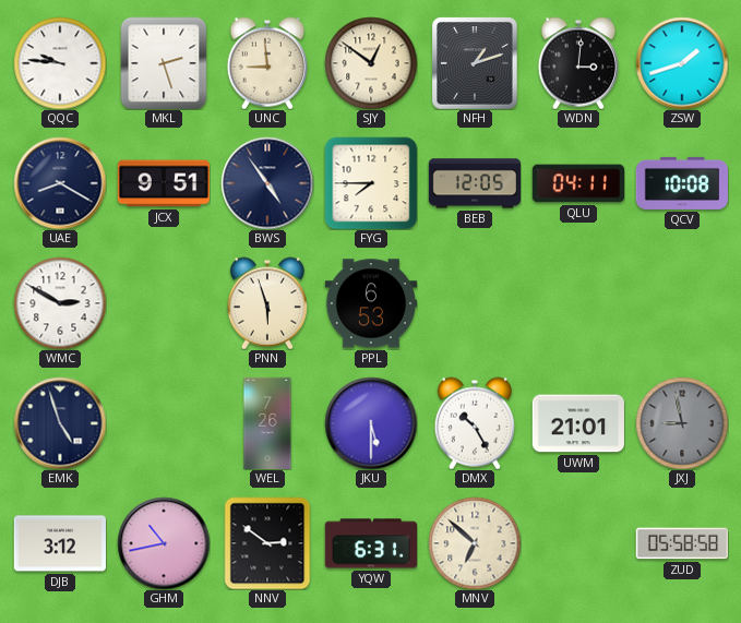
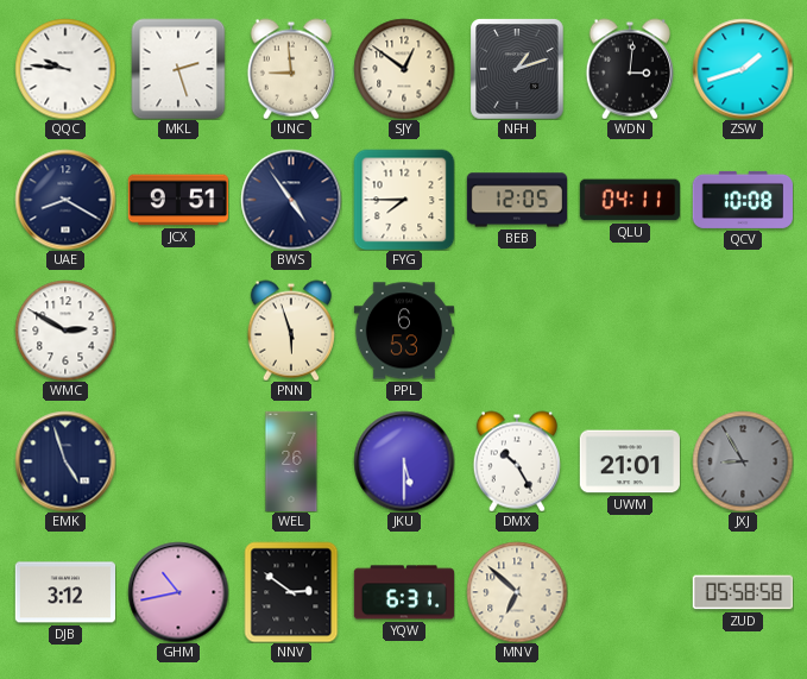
JXJ: 8:58 -> 8:55 (743, 461)
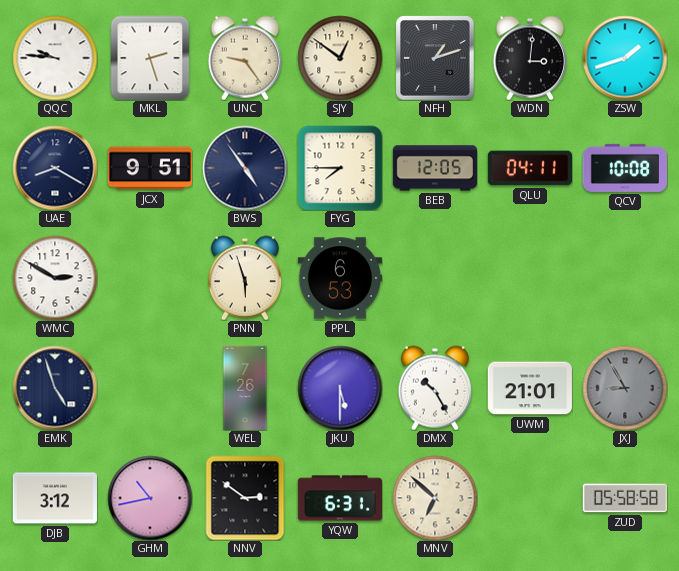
UNC: 8:59 -> 9:24 (245, 58)
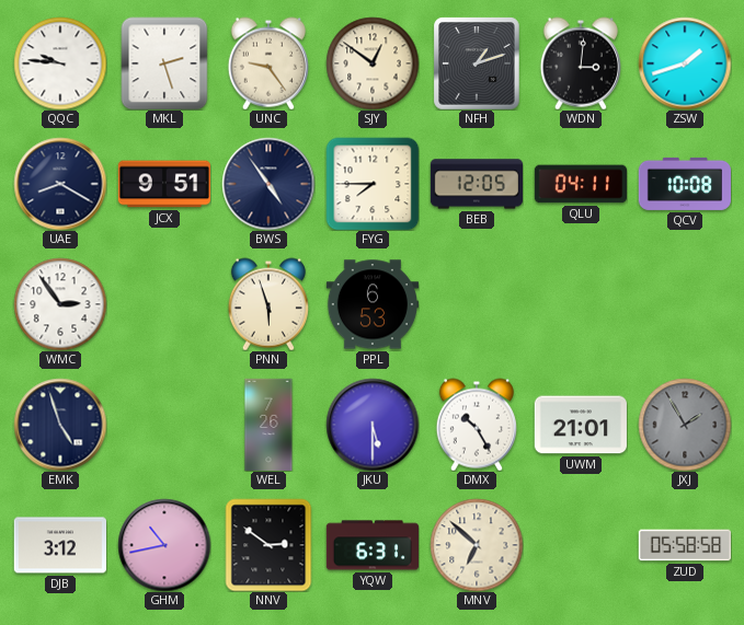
WMC: 2:50 -> 2:54 (60, 304)
JXJ: 8:55 -> 1:55 (685, 425)
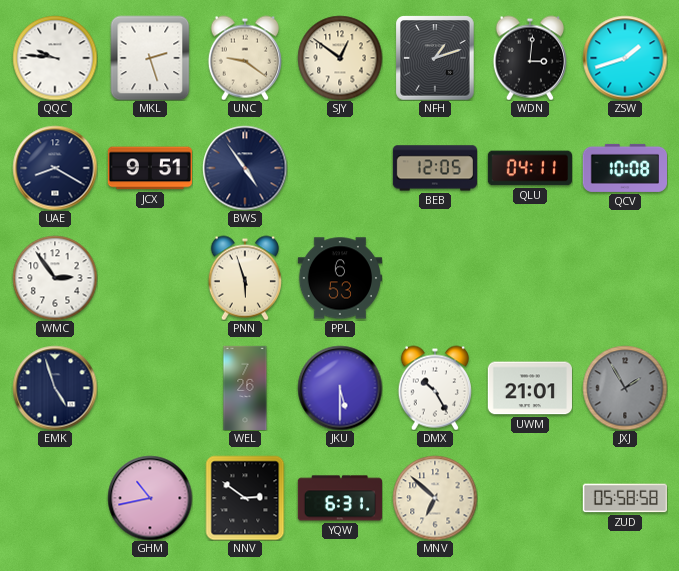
UNC: 9:24 -> 9:21 (245, 58)
FYG: 7:45 -> none (373, 184)
DJB: 3:12 -> none (59, 545)
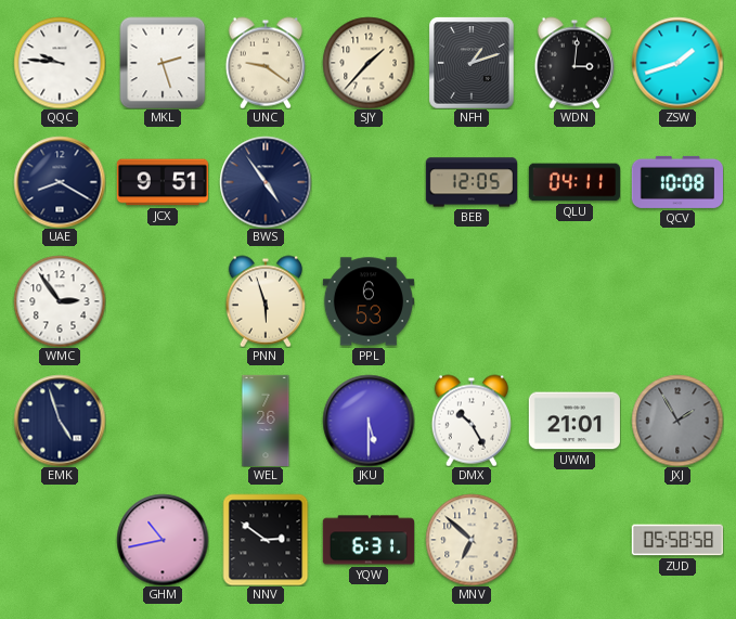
SJY: 12:51 -> 1:37 (369, 63)
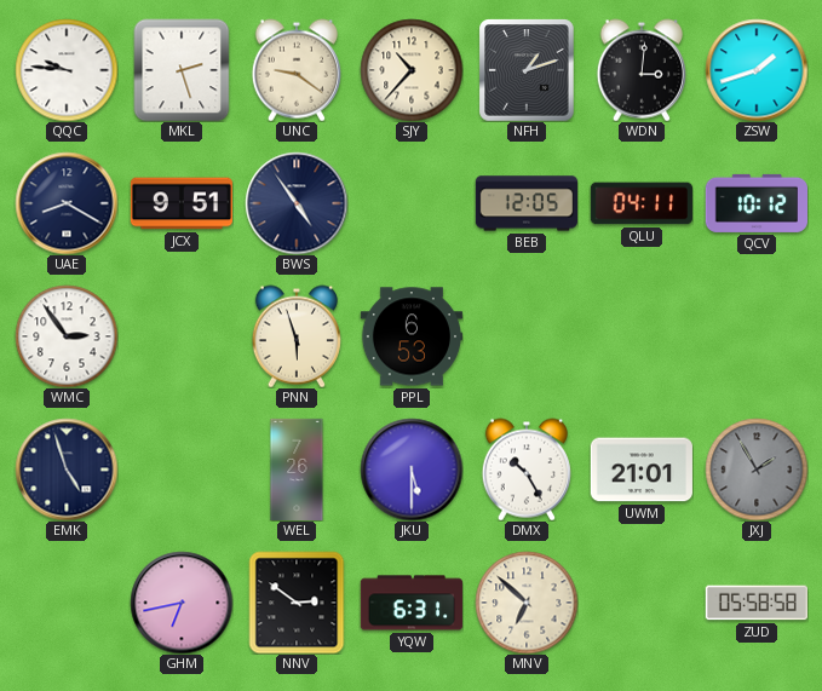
SJY: 1:37 -> 10:37 (412, 70)
QCV: 10:08 -> 10:12 (755, 203)
GHM: 10:43 -> 6:43 (182, 603)
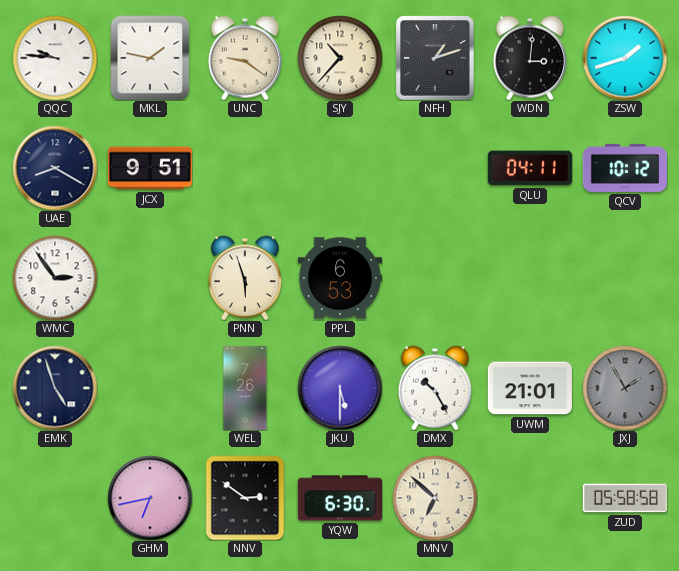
MKL: 2:27 -> 1:47 (150, 58)
BWS: 4:54 -> none (297, 203)
BEB: 12:05 -> none (525, 203)
YQW: 6:31 -> 6:30 (339, 498)
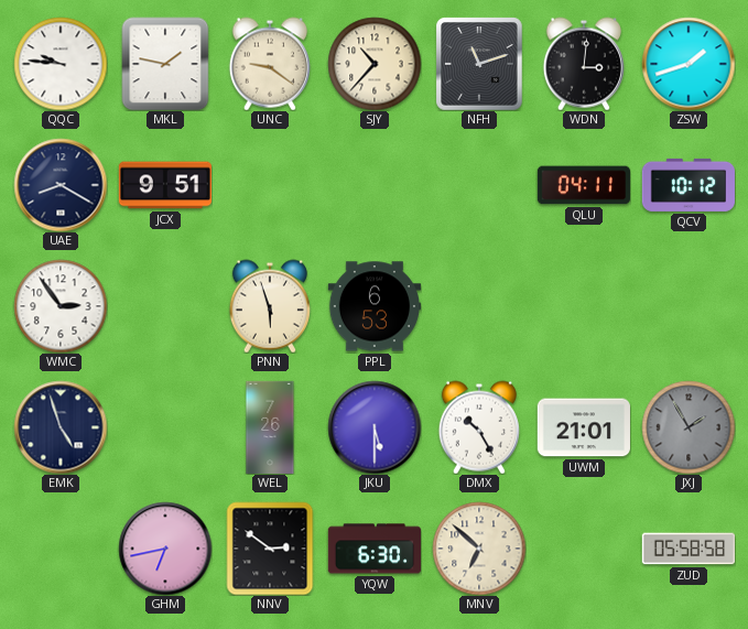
NFH: 1:12 -> 11:12 (479, 64)
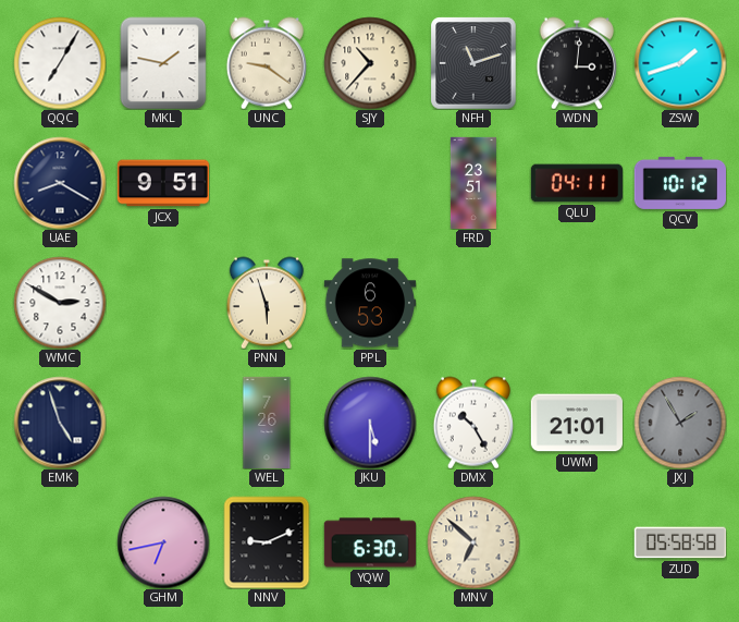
QQC: 9:46 -> 7:05 (60, 63)
FRD: none -> 23:51 (473, 183)
WMC: 2:54 -> 2:50 (60, 303)
NNV: 2:51 -> 9:11 (267, 542)
